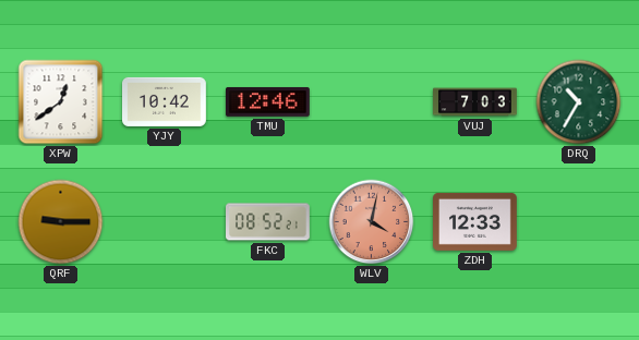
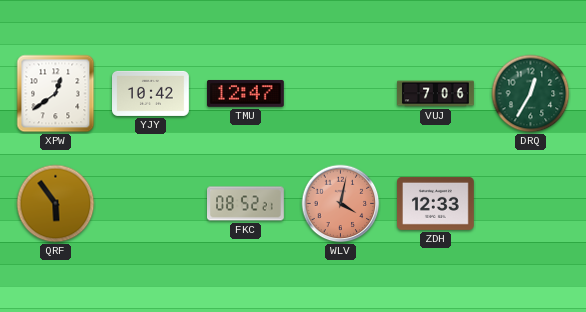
TMU: 12:46 -> 12:47 (246, 94)
VUJ: 7:03 -> 7:06 (436, 94)
DRQ: 10:35 -> 12:35 (531, 94)
QRF: 9:15 -> 5:54 (56, 204)
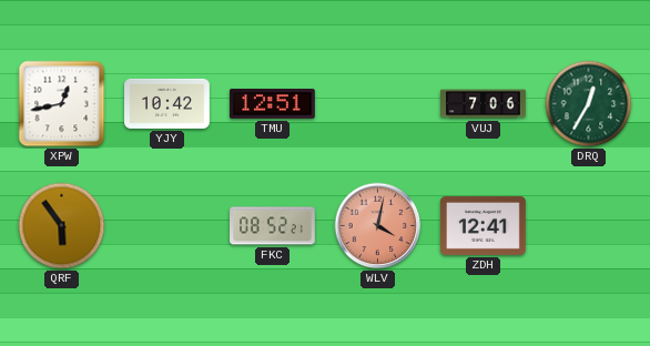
XPW: 12:39 -> 12:43 (62, 104)
TMU: 12:47 -> 12:51 (273, 104)
ZDH: 12:33 -> 12:41 (484, 225)
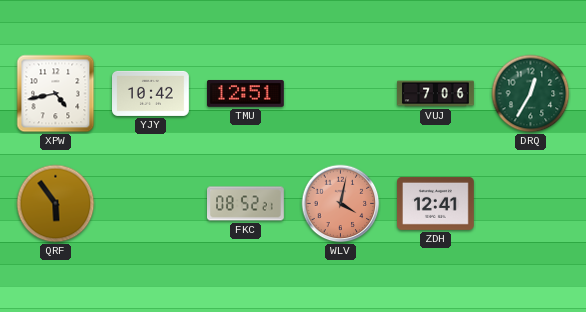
XPW: 12:43 -> 4:43 (56, 94)
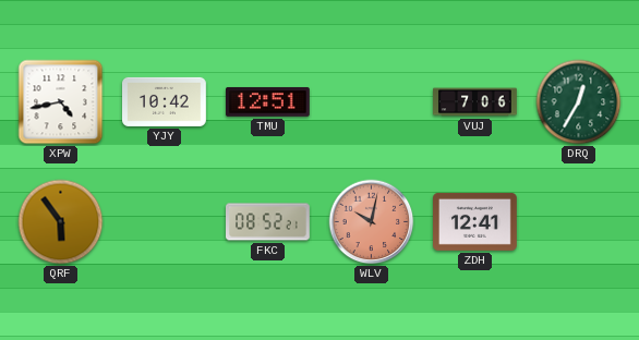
WLV: 4:02 -> 10:02 (372, 222)
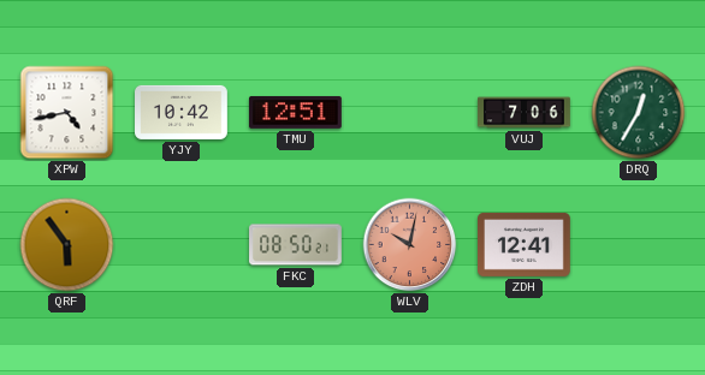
FKC: 08:52 -> 08:50 (296, 245)
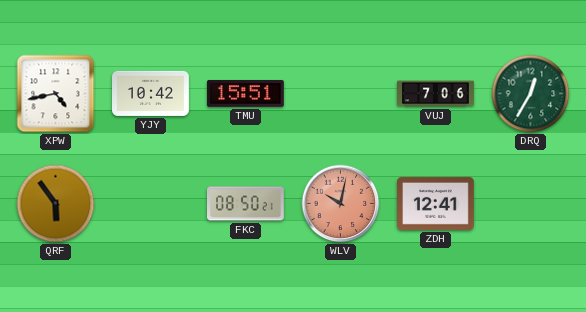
TMU: 12:51 -> 15:51 (246, 94)
